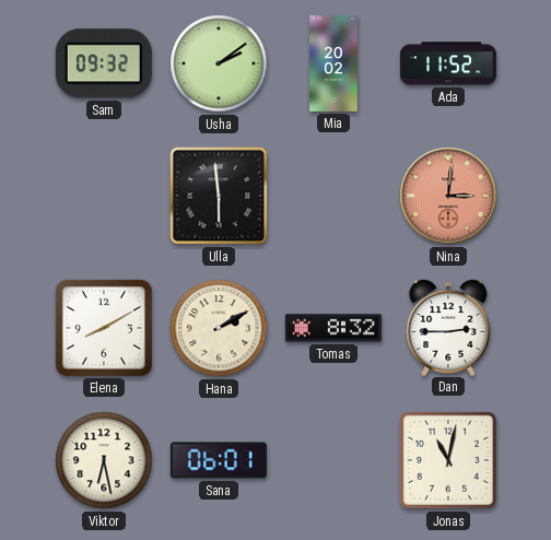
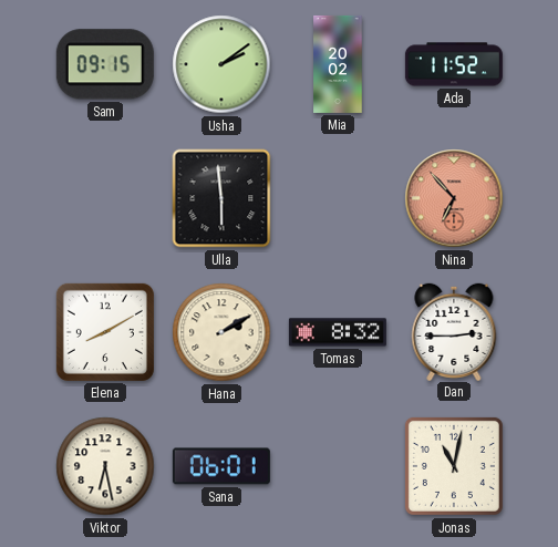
Sam: 09:32 -> 09:15 (105, 64)
Nina: 3:01 -> 6:53 (454, 198)
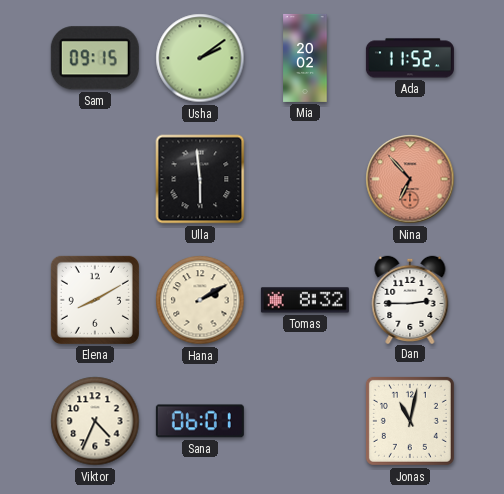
Viktor: 6:28 -> 4:34 (95, 421)
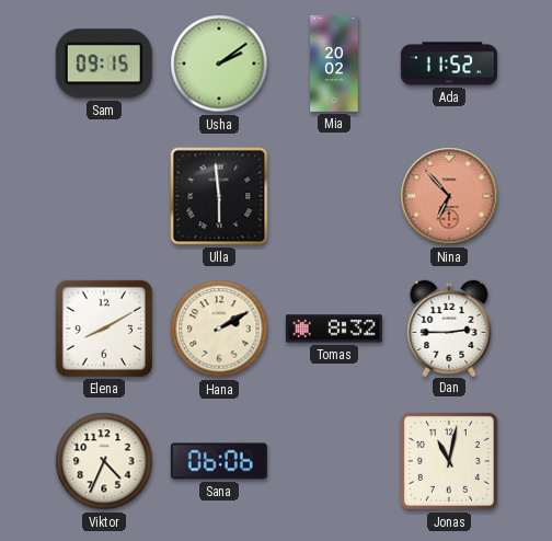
Sana: 06:01 -> 06:06 (219, 461)
